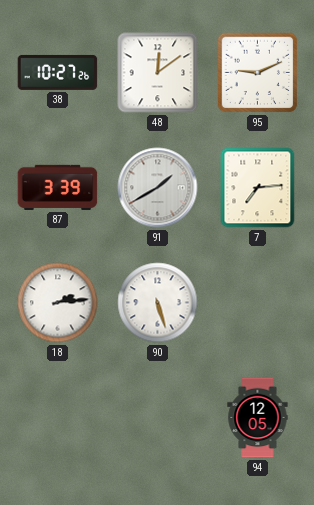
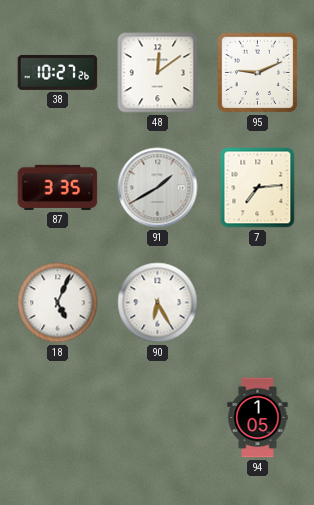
87: 3:39 -> 3:35 (58, 187)
18: 2:14 -> 5:04 (58, 303)
90: 5:27 -> 6:25 (158, 303)
94: 12:05 -> 1:05 (258, 418)
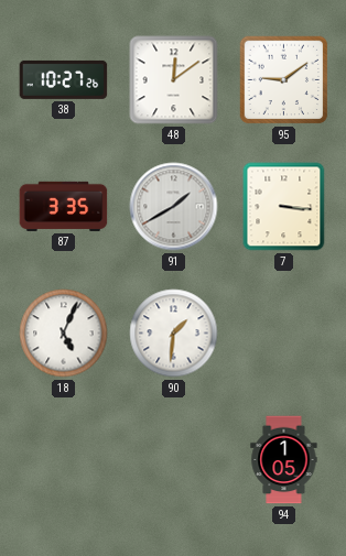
95: 9:11 -> 9:09 (284, 80)
7: 7:14 -> 3:16 (284, 207)
90: 6:25 -> 1:31 (174, 334)
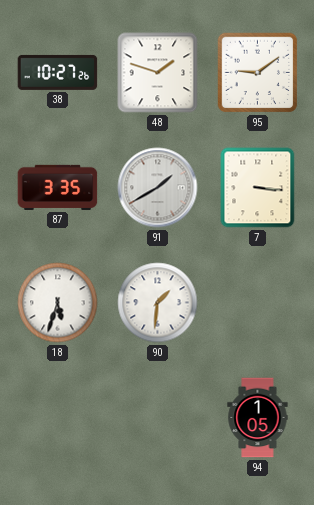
48: 12:09 -> 1:48 (158, 73)
18: 5:04 -> 5:33 (58, 303)
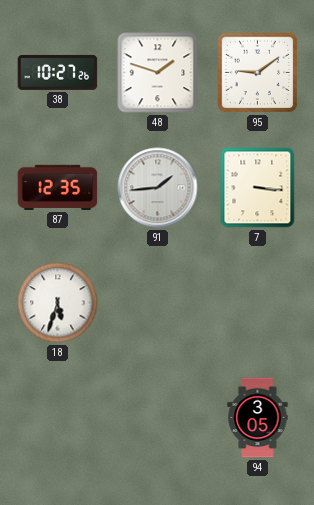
87: 3:35 -> 12:35 (58, 187)
91: 1:40 -> 1:44 (158, 188)
90: 1:31 -> none (158, 303)
94: 1:05 -> 3:05 (258, 418)
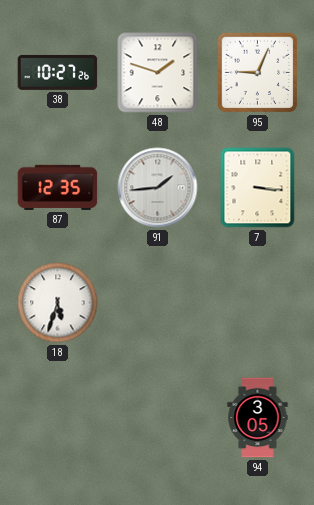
95: 9:09 -> 9:04 (258, 73)
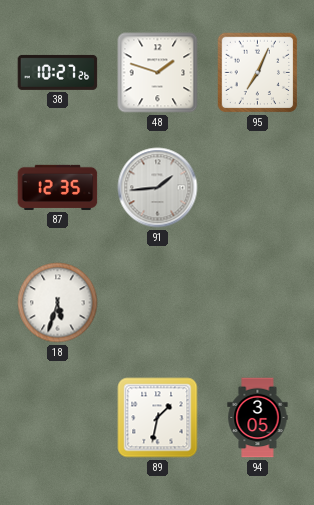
95: 9:04 -> 7:04 (258, 73)
7: 3:16 -> none (258, 188)
89: none -> 1:32 (158, 418)
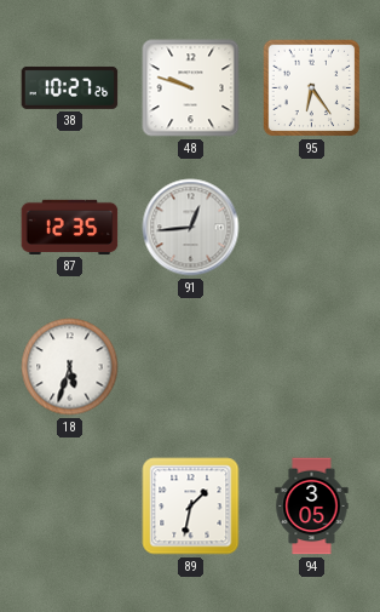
48: 1:48 -> 9:48 (191, 88)
95: 7:04 -> 6:24 (312, 88)
91: 1:44 -> 12:44 (191, 228)
